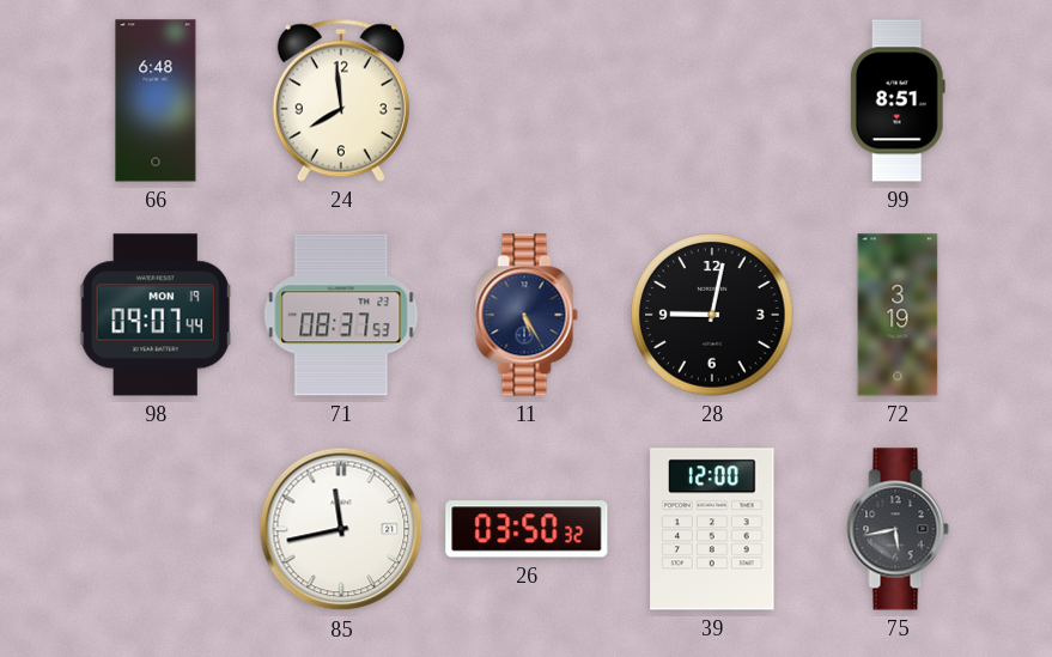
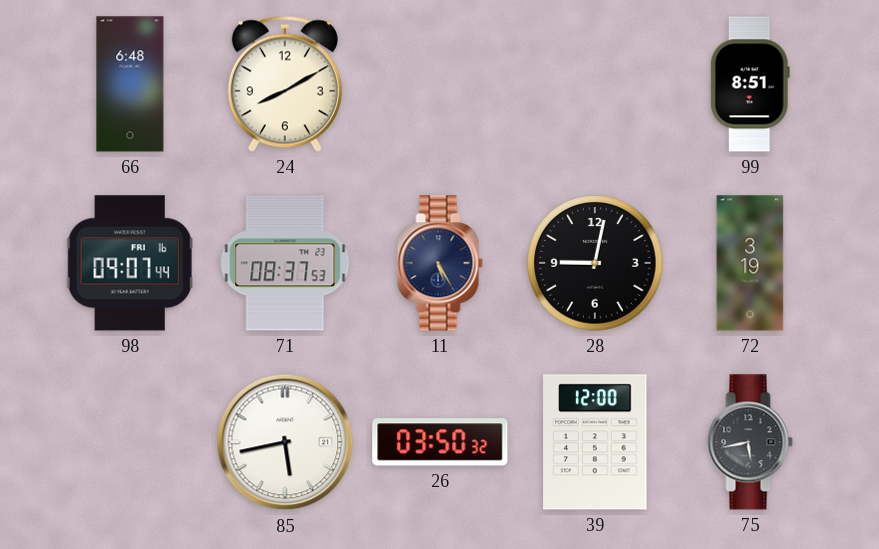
24: 7:59 -> 8:10 (285, 84)
98 date: MON 19 -> FRI 16 (130, 263)
85: 11:43 -> 5:43 (285, 442)
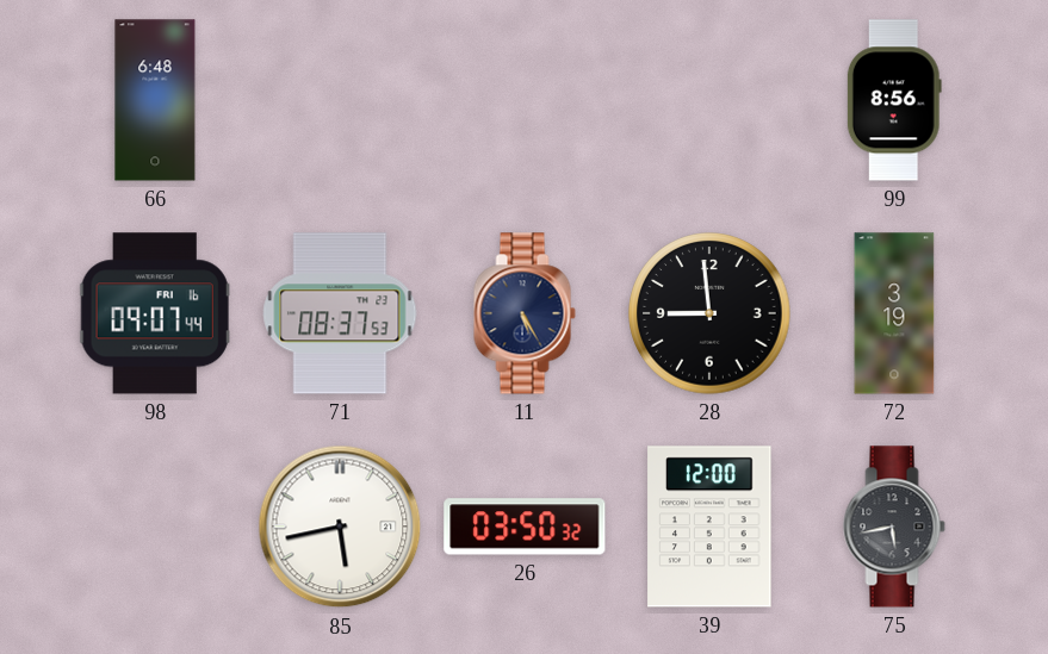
24: 8:10 -> none (285, 84)
99: 8:51 -> 8:56 (894, 100)
28: 9:02 -> 8:59 (709, 313)
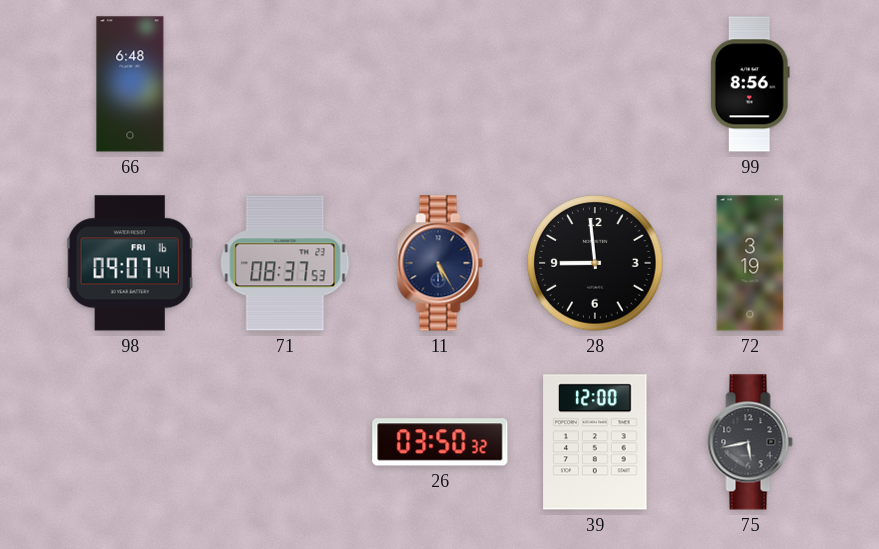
85: 5:43 -> none (340, 527)
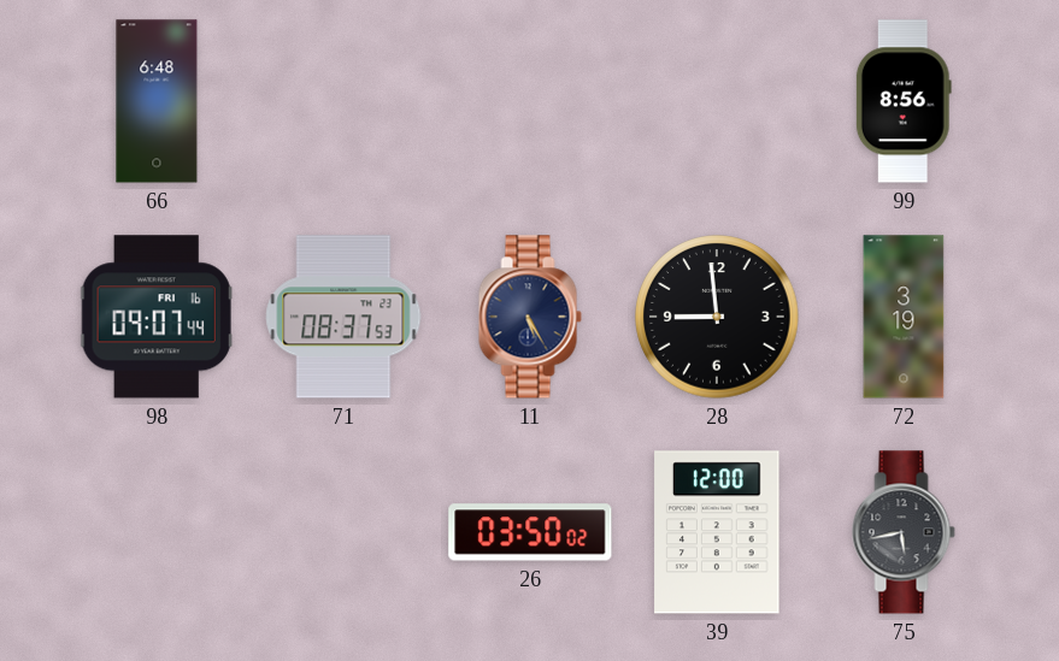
26: 03:50:32 -> 03:50:02 (530, 532)
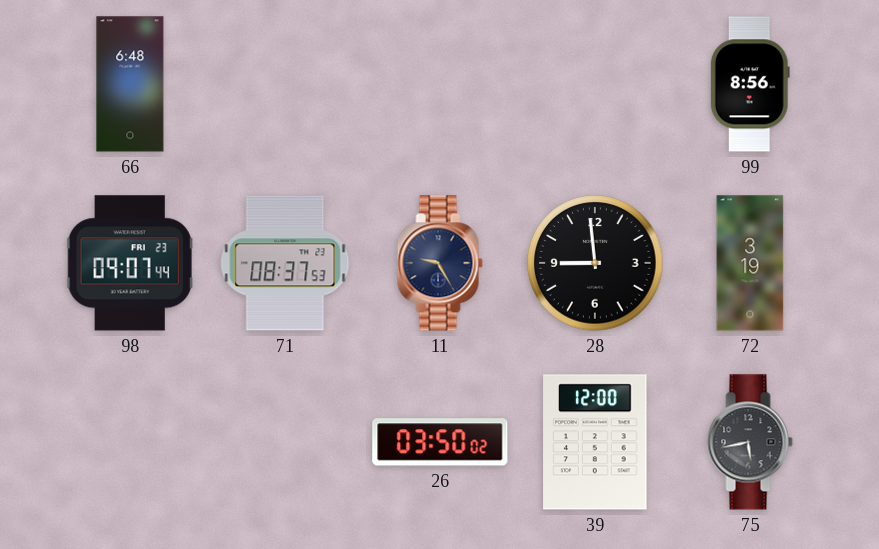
98 date: FRI 16 -> FRI 23 (130, 263)
11: 5:25 -> 9:25 (440, 263)
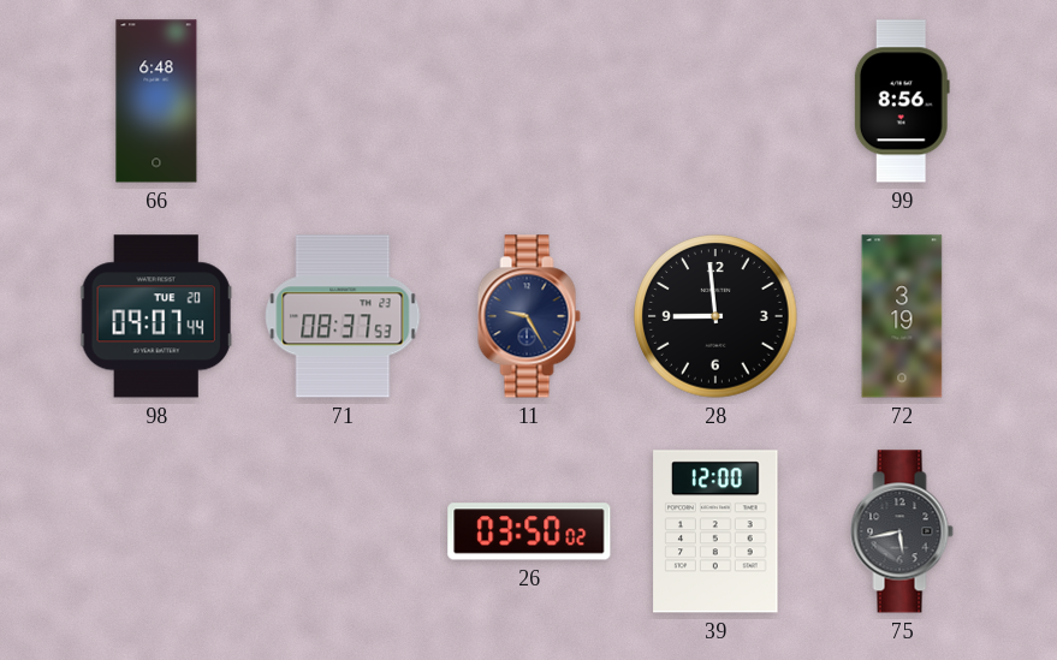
98 date: FRI 23 -> TUE 20 (156, 316)
